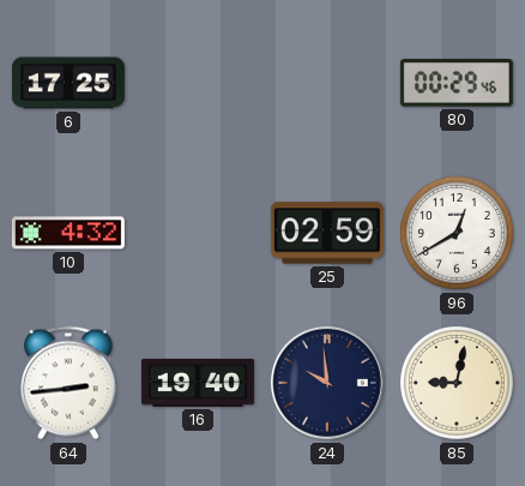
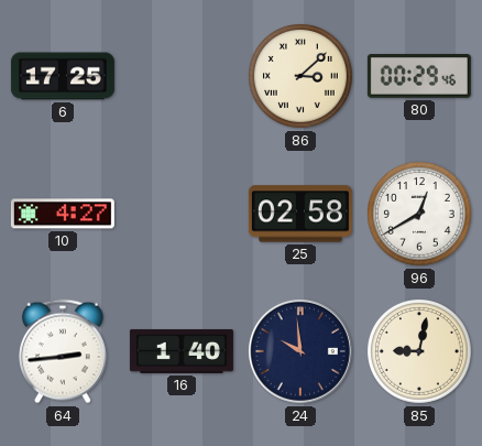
86: none -> 3:08 (302, 77)
10: 4:32 -> 4:27 (63, 214)
25: 02:59 -> 02:58 (300, 214)
16: 19:40 -> 1:40 (182, 351)
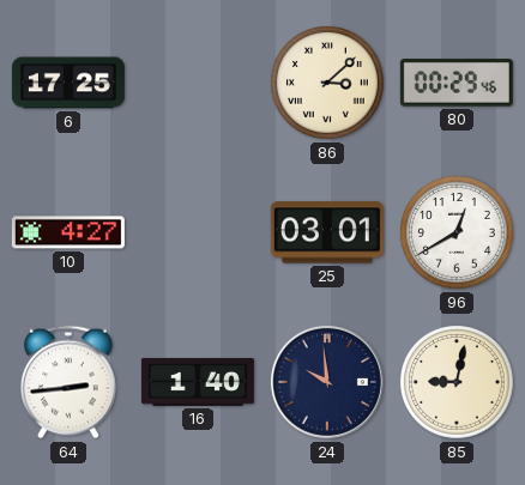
25: 02:58 -> 03:01 (327, 232)
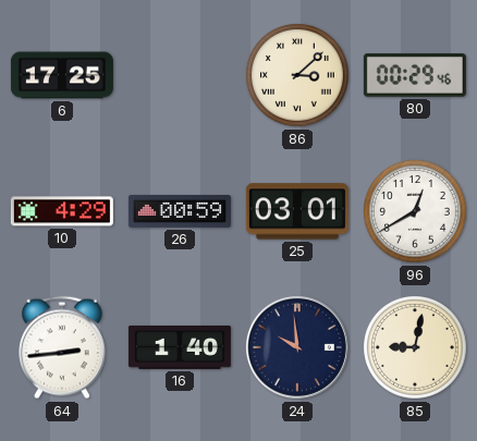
10: 4:27 -> 4:29 (62, 211)
26: none -> 00:59 (180, 211)
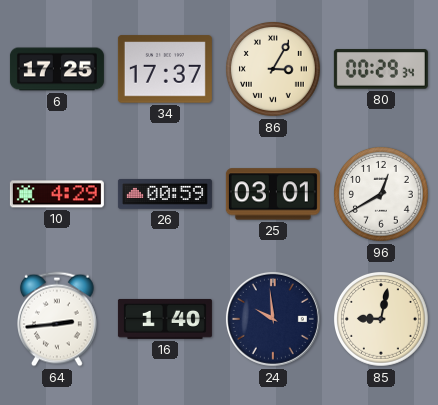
34: none -> 17:37 (165, 69)
86: 3:08 -> 3:05 (274, 70)
80: 00:29:46 -> 00:29:34 (381, 69)
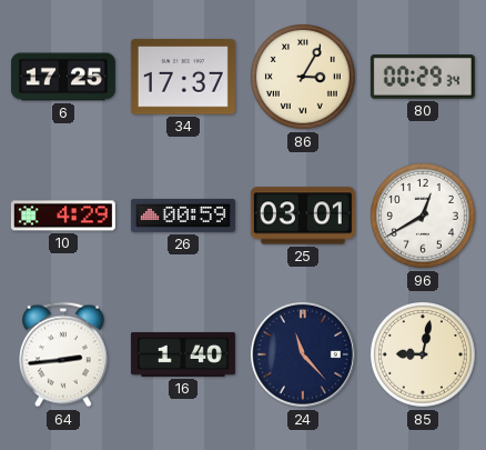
24: 9:59 -> 11:23 (303, 354)
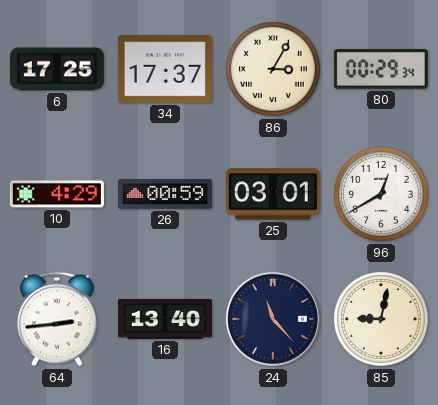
16: 1:40 -> 13:40 (165, 319)
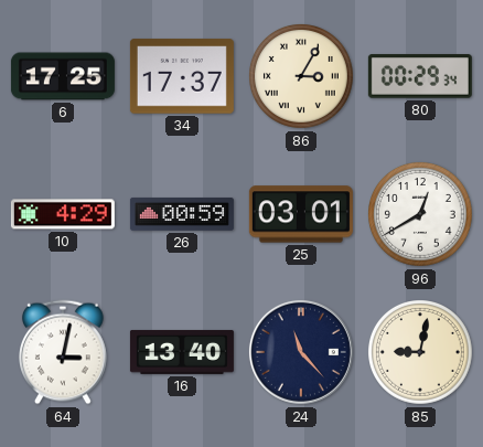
64: 2:44 -> 3:02 (64, 352)
